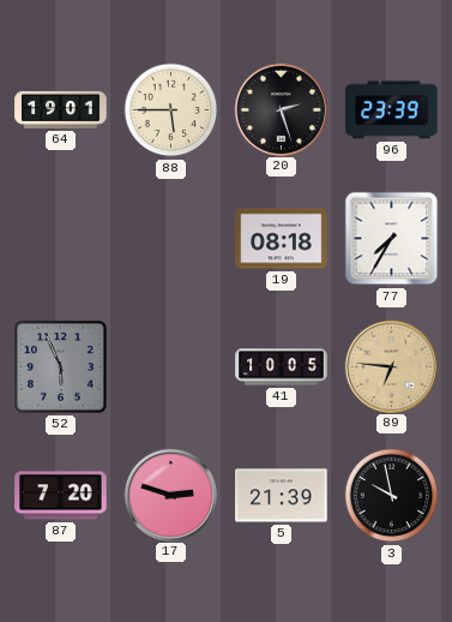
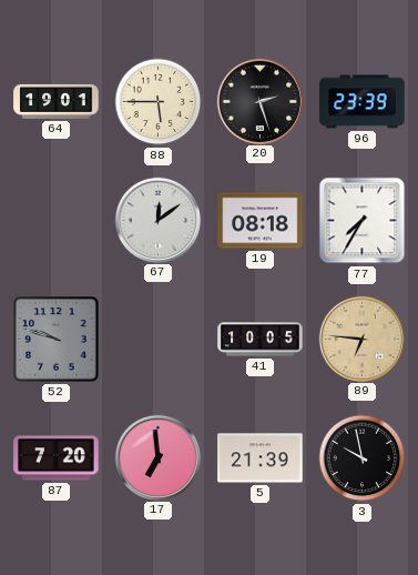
67: none -> 12:09 (157, 220)
52: 5:56 -> 9:48 (57, 340)
17: 2:48 -> 6:59 (157, 457)
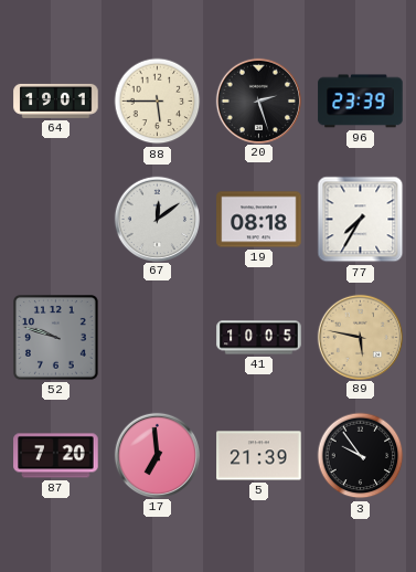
89: 6:46 -> 5:47 (360, 337)
3: 9:58 -> 9:54 (361, 456)
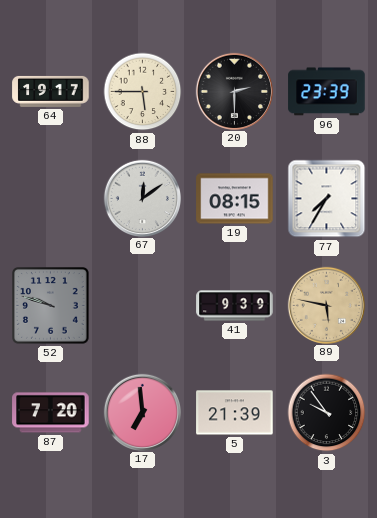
64: 19:01 -> 19:17 (51, 91)
20: 2:27 -> 2:30 (234, 91)
19: 08:18 -> 08:15 (235, 199)
41: 10:05 -> 9:39 (235, 306)
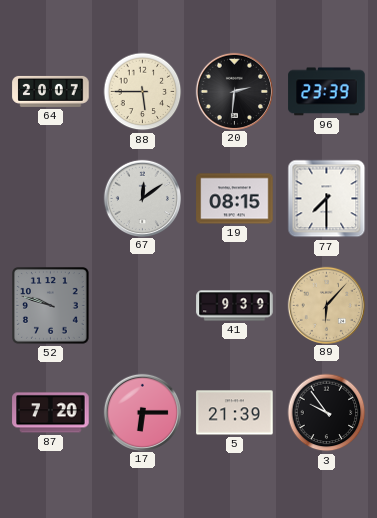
64: 19:17 -> 20:07 (51, 91)
20: 2:30 -> 2:31 (234, 91)
77: 7:35 -> 7:30 (327, 199)
89: 5:47 -> 6:07 (326, 305)
17: 6:59 -> 6:15 (142, 412)
